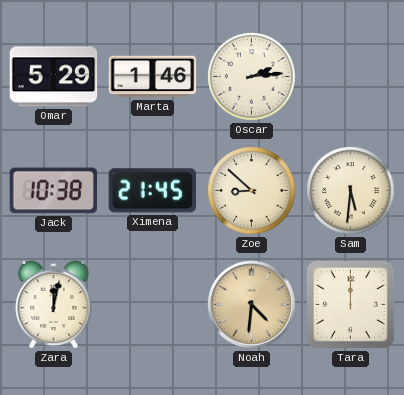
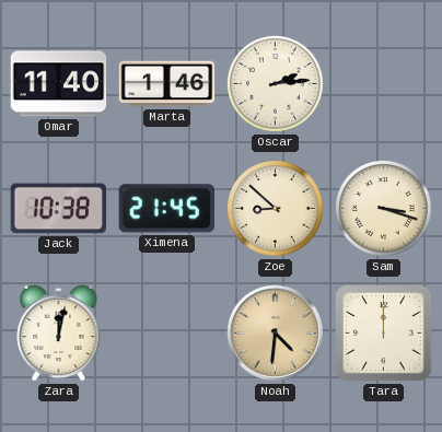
Omar: 5:29 -> 11:40 (59, 84)
Sam: 5:31 -> 3:18 (384, 209)
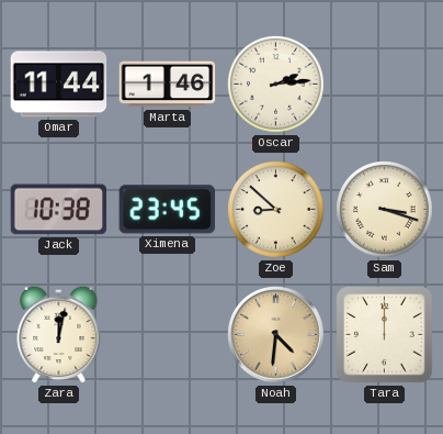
Omar: 11:40 -> 11:44 (59, 85)
Ximena: 21:45 -> 23:45 (168, 210)
